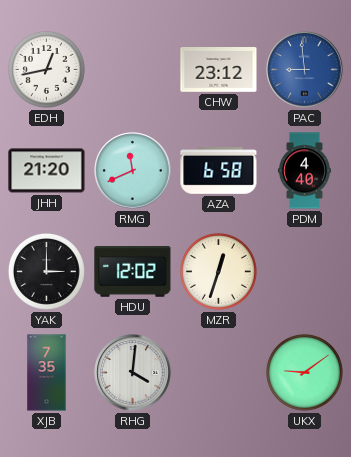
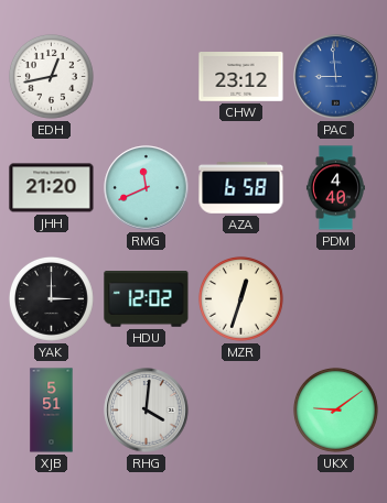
XJB: 7:35 -> 5:51 (52, 411)
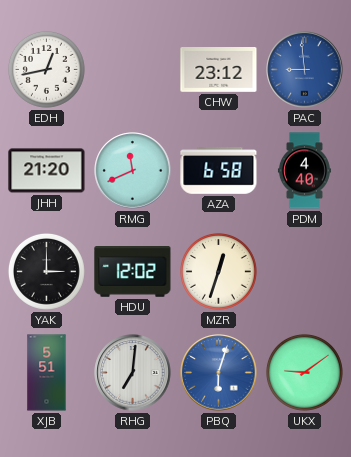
RHG: 4:01 -> 7:01 (133, 373)
PBQ: none -> 6:03 (219, 373)
